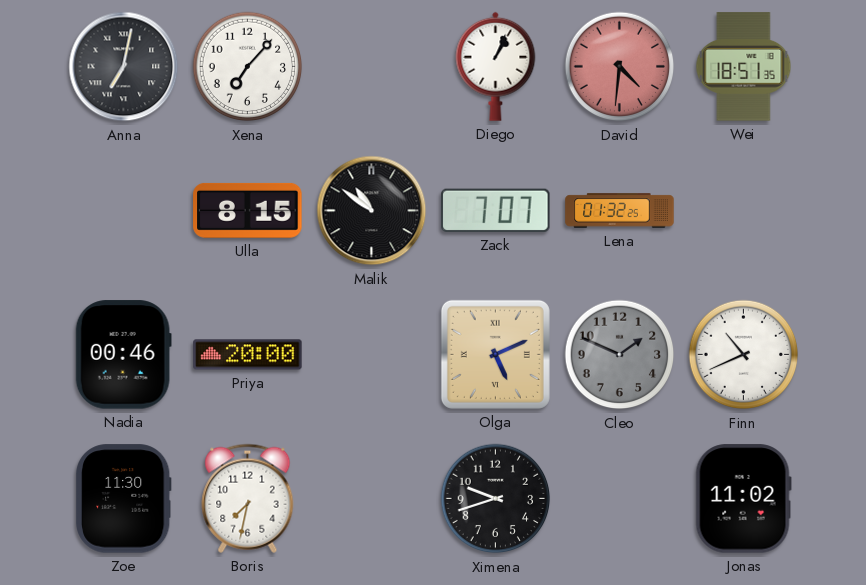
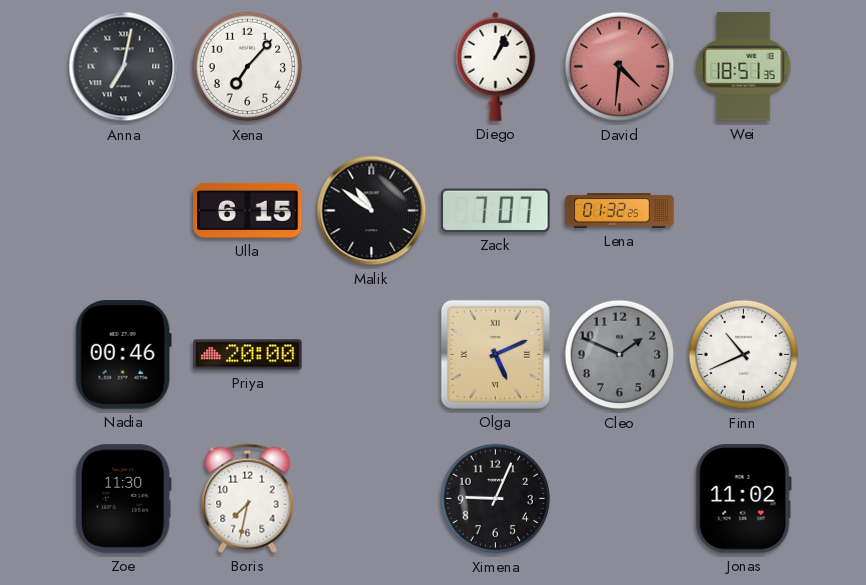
Ulla: 8:15 -> 6:15 (248, 210)
Ximena: 9:42 -> 9:04 (496, 499)
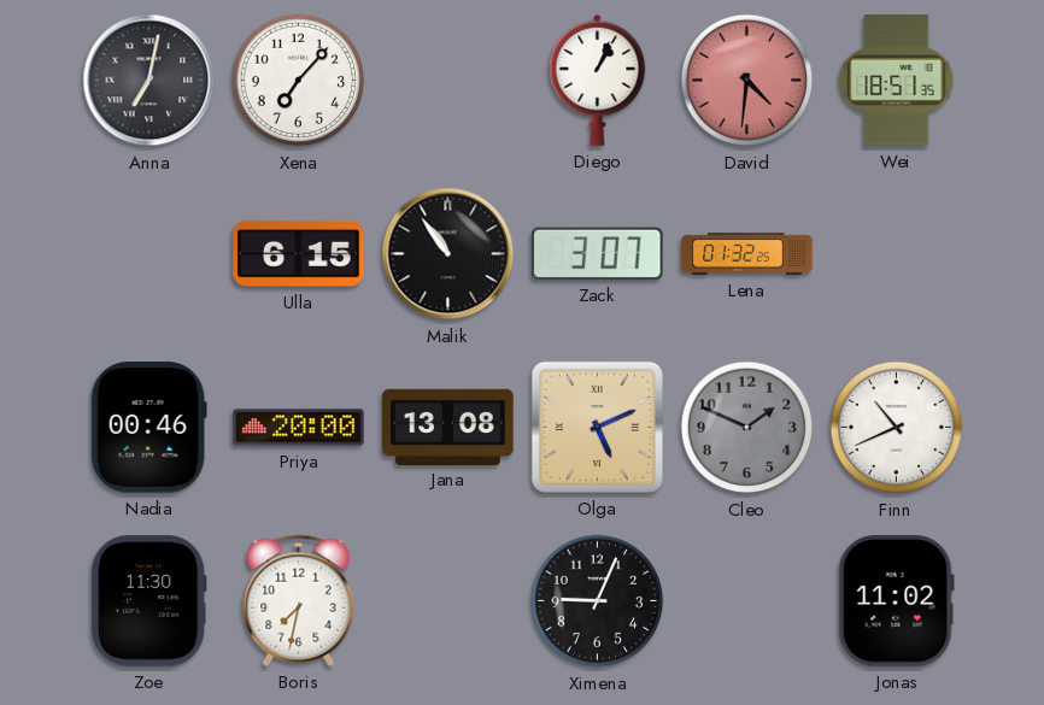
Malik: 10:51 -> 10:54 (448, 254)
Zack: 7:07 -> 3:07 (598, 253)
Jana: none -> 13:08 (448, 427)
